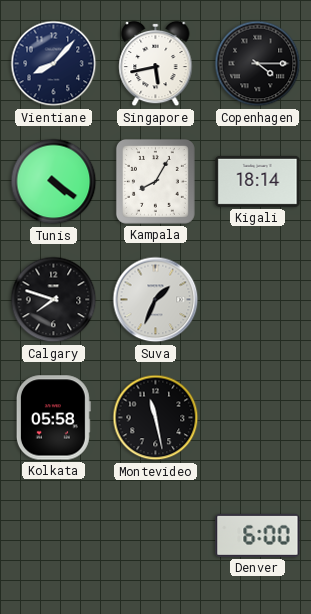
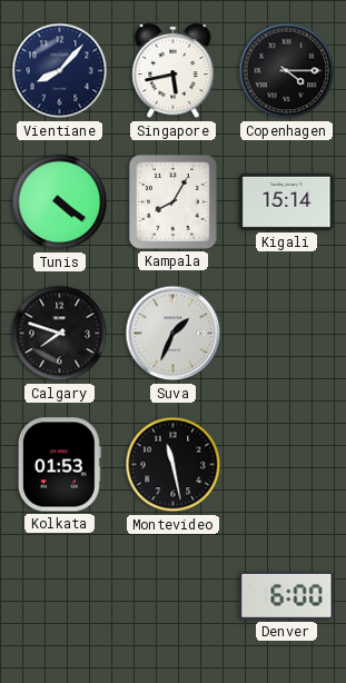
Kigali: 18:14 -> 15:14 (287, 201)
Kolkata: 05:58 -> 01:53 (59, 465)
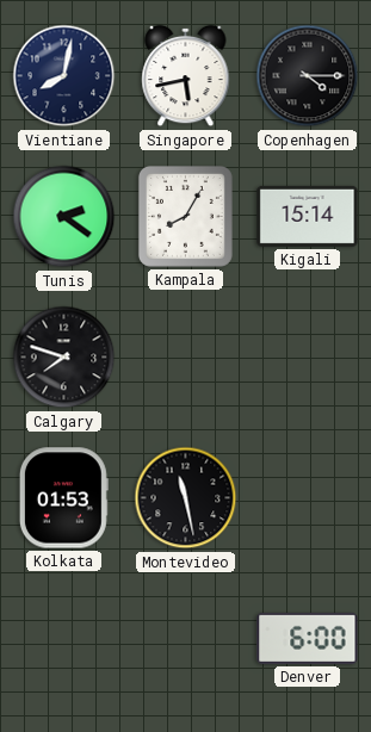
Vientiane: 8:07 -> 8:02 (64, 76)
Tunis: 4:21 -> 2:21 (64, 217)
Suva: 1:34 -> none (174, 334)
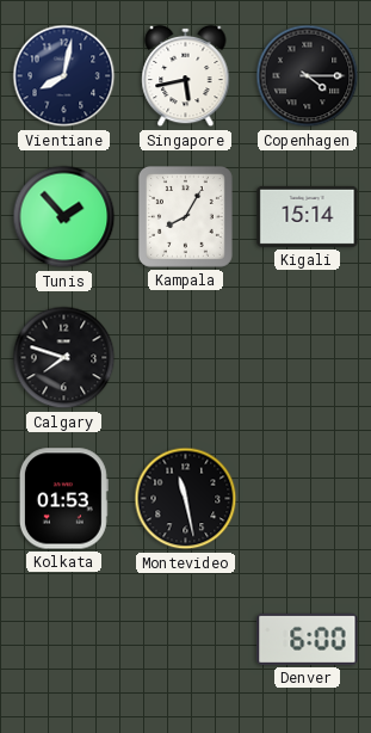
Tunis: 2:21 -> 1:53 (64, 217)
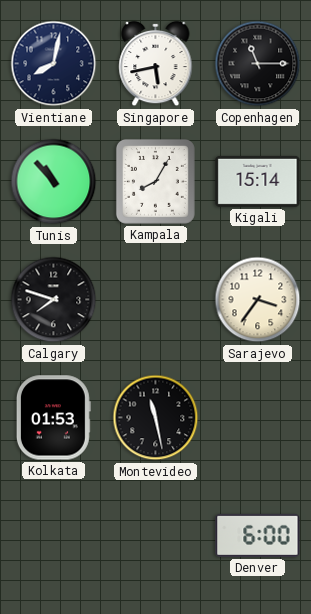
Copenhagen: 4:15 -> 11:15 (258, 64)
Tunis: 1:53 -> 10:53 (54, 182)
Sarajevo: none -> 3:36 (258, 300)
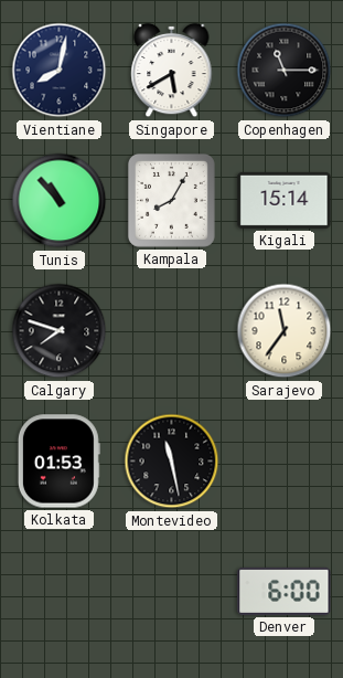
Singapore: 5:43 -> 5:40 (172, 71)
Sarajevo: 3:36 -> 11:36 (285, 331)
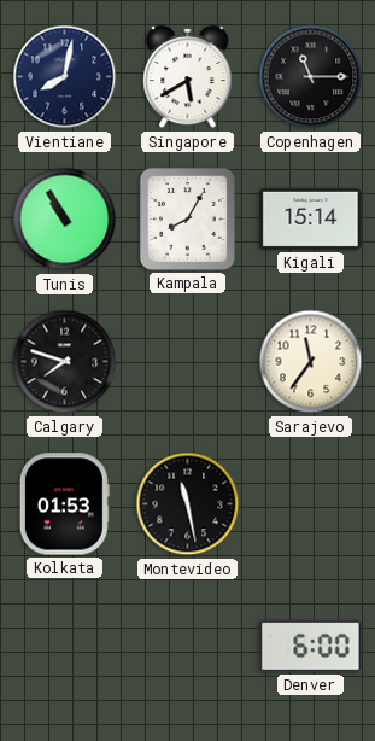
Tunis: 10:53 -> 10:55 (65, 220)
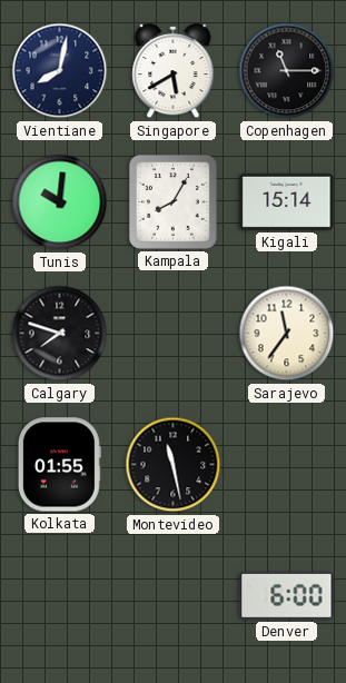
Tunis: 10:55 -> 10:01 (60, 202)
Kolkata: 01:53 -> 01:55 (59, 465)
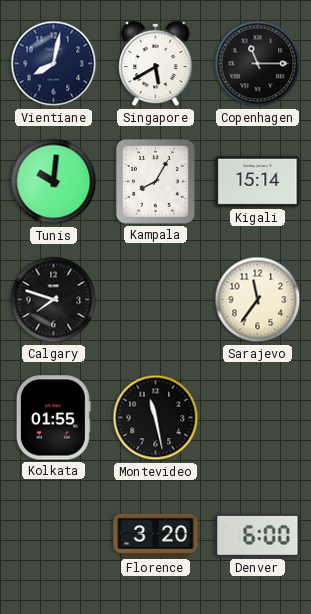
Florence: none -> 3:20 (156, 535)
